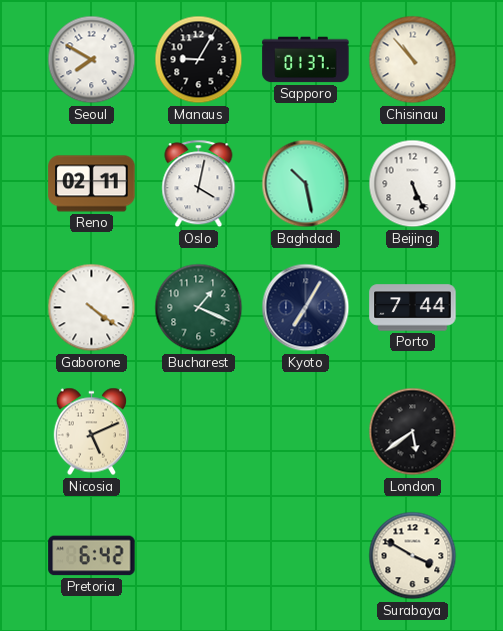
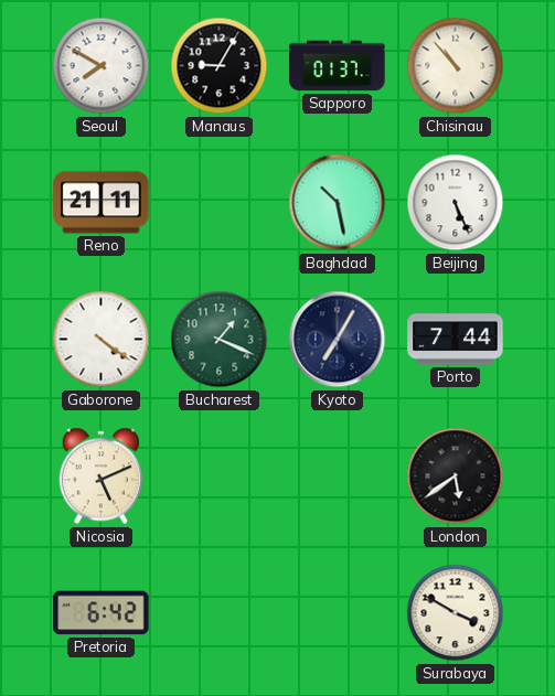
Reno: 02:11 -> 21:11 (102, 203)
Oslo: 4:02 -> none (199, 184)
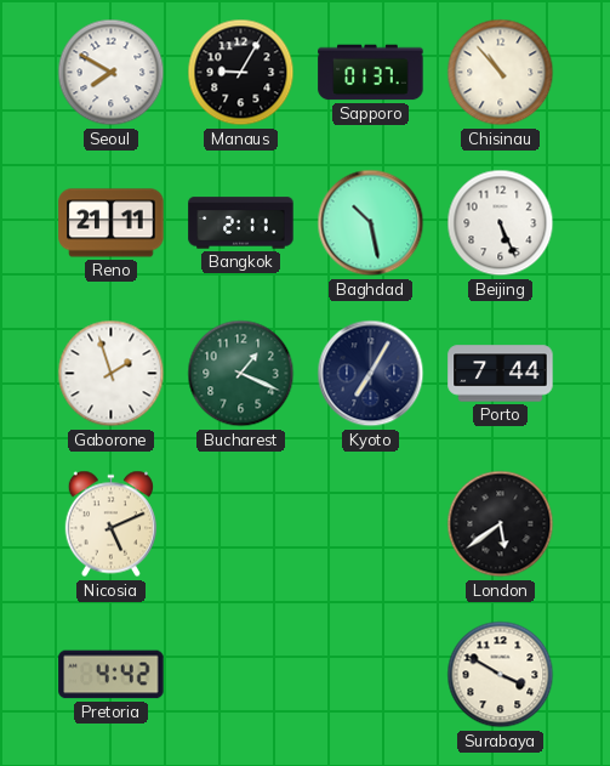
Bangkok: none -> 2:11 (241, 223)
Gaborone: 4:21 -> 1:57 (112, 374)
Pretoria: 6:42 -> 4:42 (112, 675)
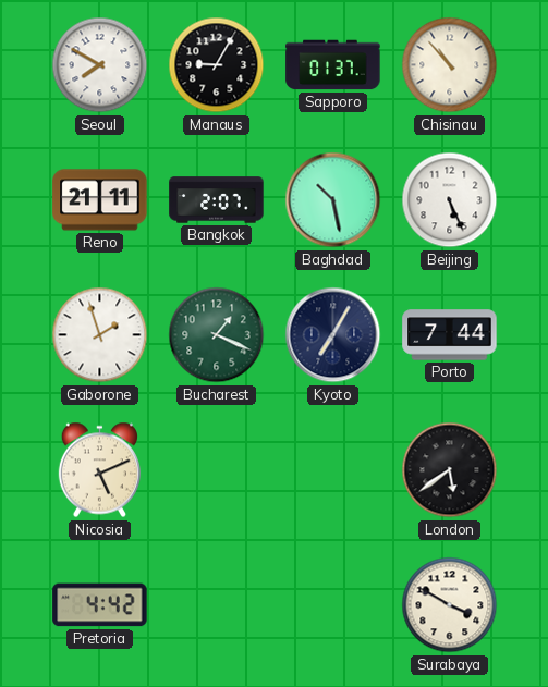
Bangkok: 2:11 -> 2:07 (217, 200)
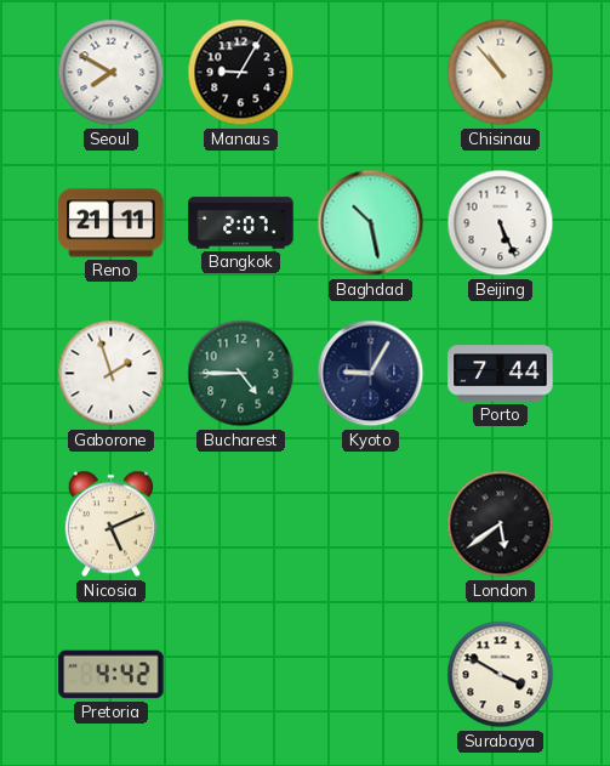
Sapporo: 01:37 -> none (333, 65)
Bucharest: 1:19 -> 4:45 (241, 374)
Kyoto: 7:05 -> 9:05 (371, 374)
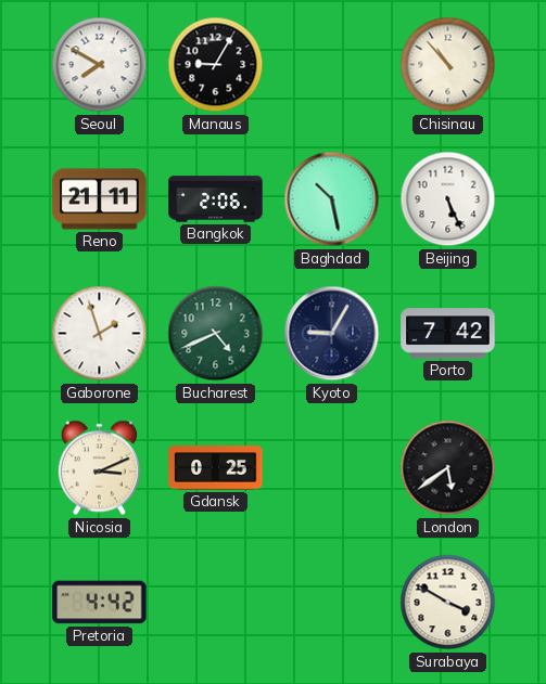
Bangkok: 2:07 -> 2:06 (216, 199)
Bucharest: 4:45 -> 4:41 (216, 334)
Porto: 7:44 -> 7:42 (448, 334)
Nicosia: 5:11 -> 3:11 (99, 468)
Gdansk: none -> 0:25 (216, 468)
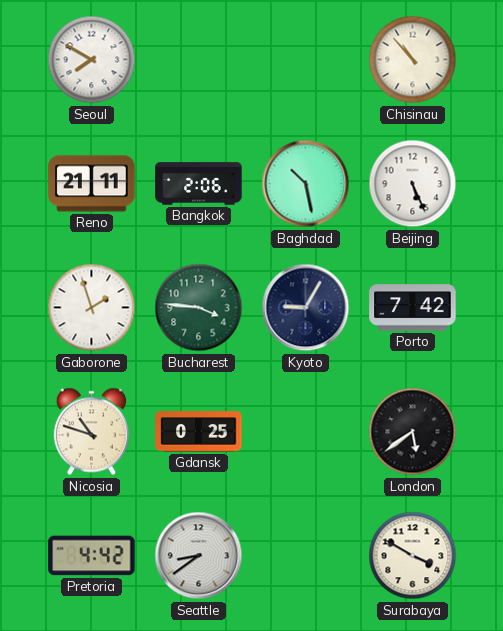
Manaus: 9:05 -> none (216, 65)
Bucharest: 4:41 -> 3:46 (199, 308)
Nicosia: 3:11 -> 10:48 (91, 432)
Seattle: none -> 8:39 (199, 556)
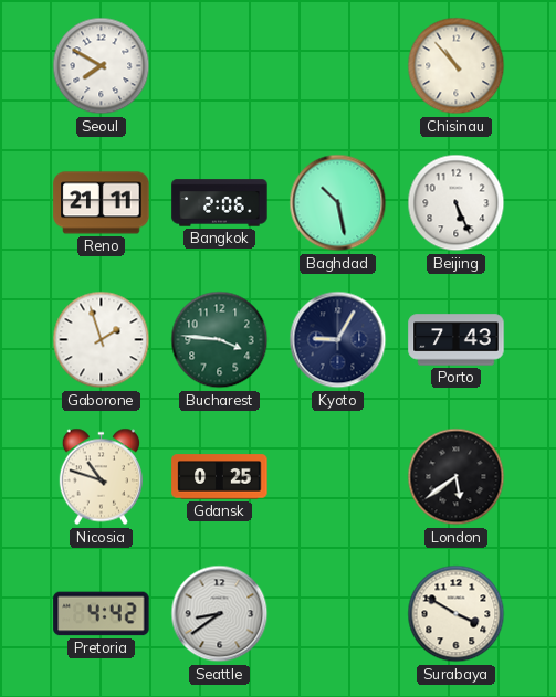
Porto: 7:42 -> 7:43 (457, 340)
